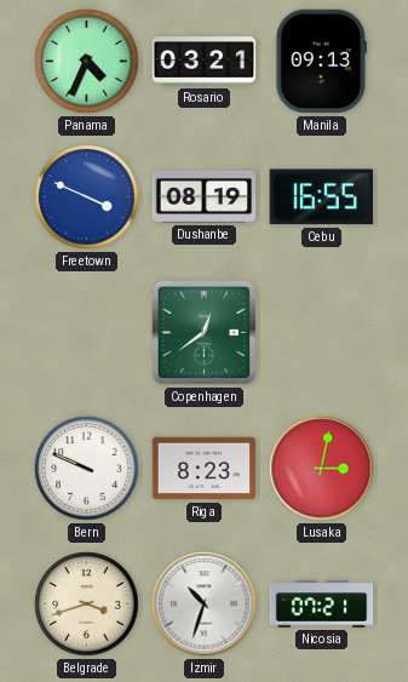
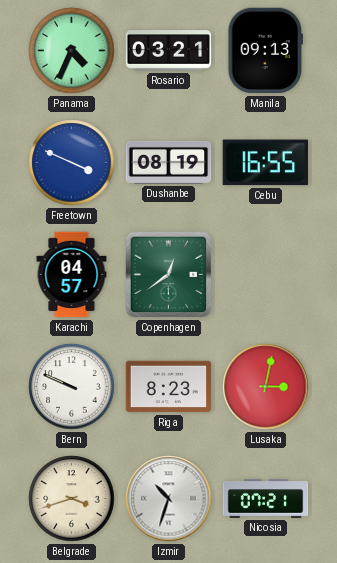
Karachi: none -> 04:57 (72, 275)
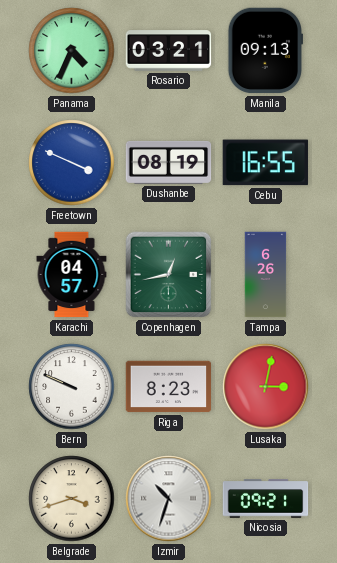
Copenhagen: 12:39 -> 12:43 (169, 275)
Tampa: none -> 6:26 (266, 275)
Nicosia: 07:21 -> 09:21 (266, 499)
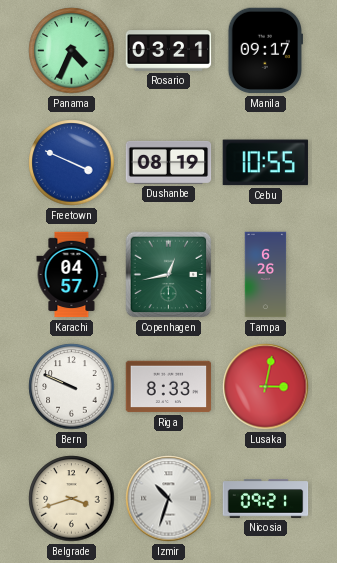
Manila: 09:13 -> 09:17 (266, 51)
Cebu: 16:55 -> 10:55 (265, 163)
Riga: 8:23 -> 8:33 (169, 387)
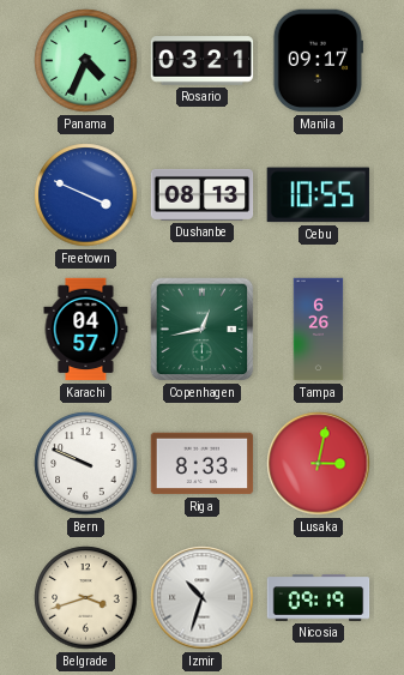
Dushanbe: 08:19 -> 08:13 (203, 194)
Nicosia: 09:21 -> 09:19 (319, 598)
